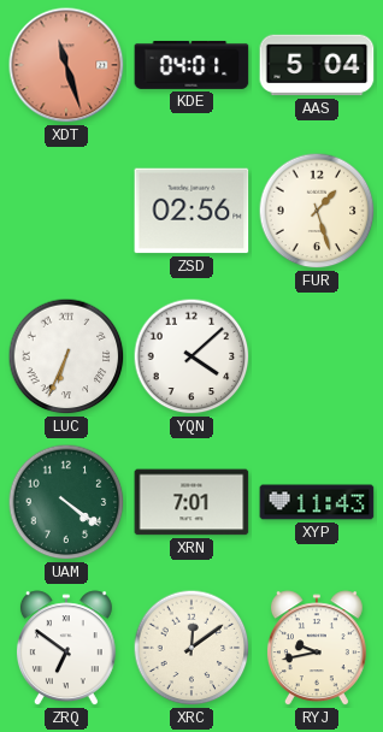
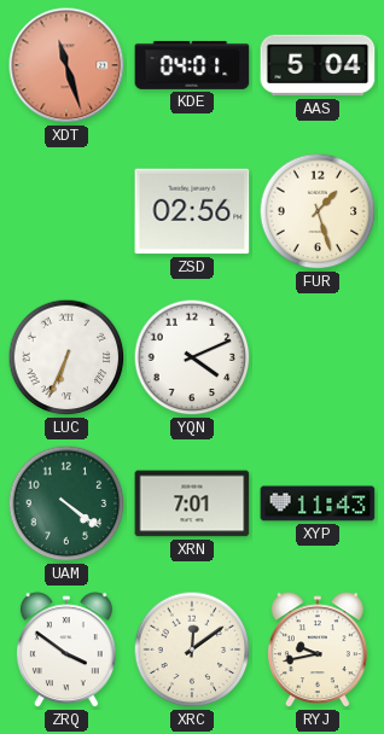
YQN: 4:08 -> 4:11 (192, 357)
ZRQ: 6:51 -> 3:51 (66, 651)
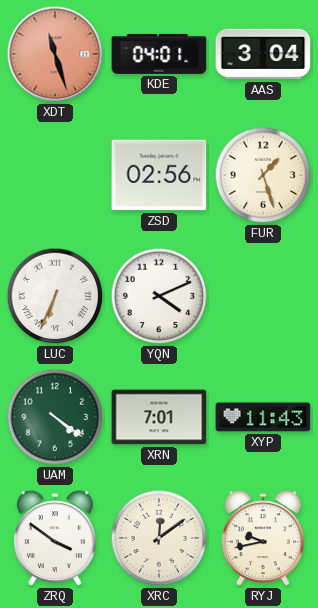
AAS: 5:04 -> 3:04 (263, 54)
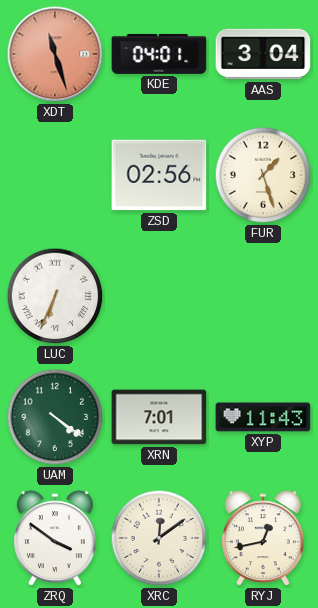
YQN: 4:11 -> none (159, 296)
RYJ: 9:43 -> 12:43 (263, 539)
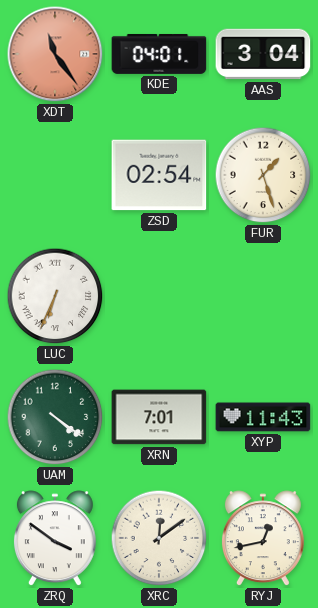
XDT: 11:27 -> 11:24 (55, 54)
ZSD: 02:56 -> 02:54 (159, 175)
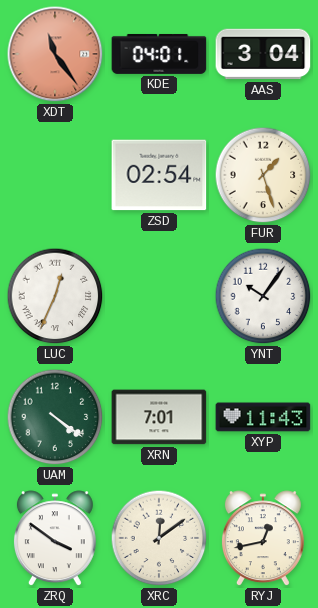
LUC: 6:34 -> 12:34 (55, 296)
YNT: none -> 10:06 (263, 296)
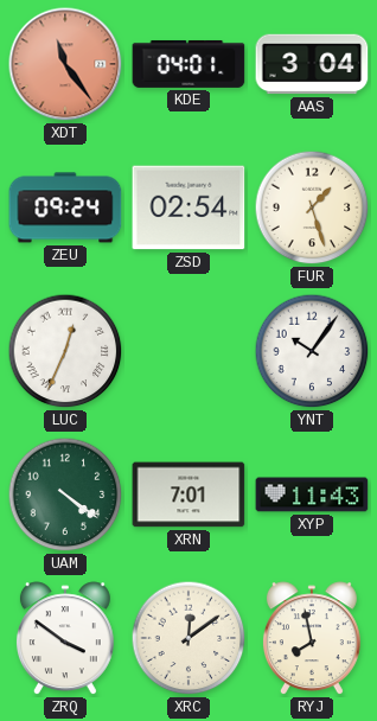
ZEU: none -> 09:24 (65, 208)
RYJ: 12:43 -> 7:58 (312, 639)
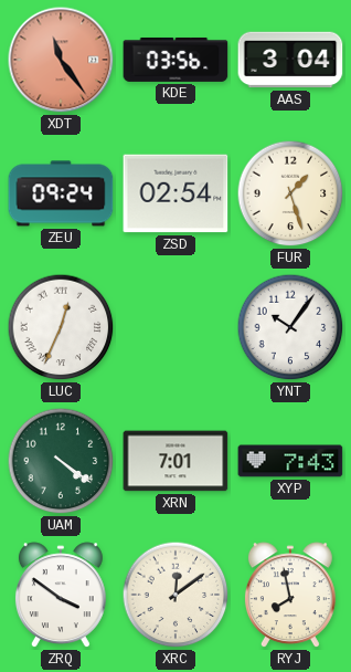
KDE: 04:01 -> 03:56 (175, 60)
XYP: 11:43 -> 7:43 (290, 461)
